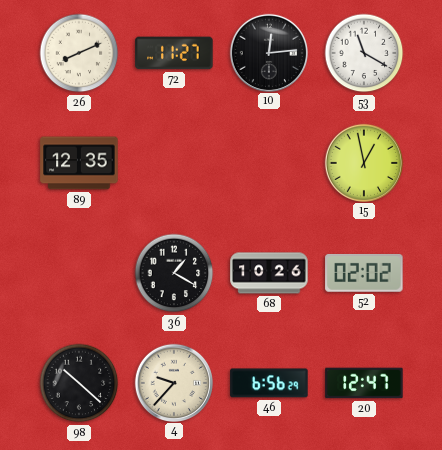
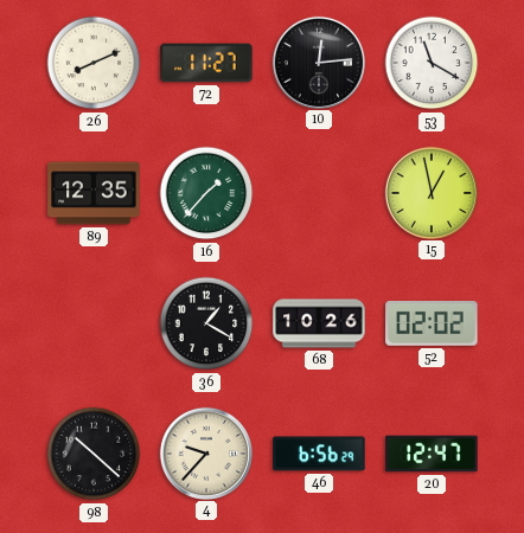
16: none -> 1:37 (206, 193)
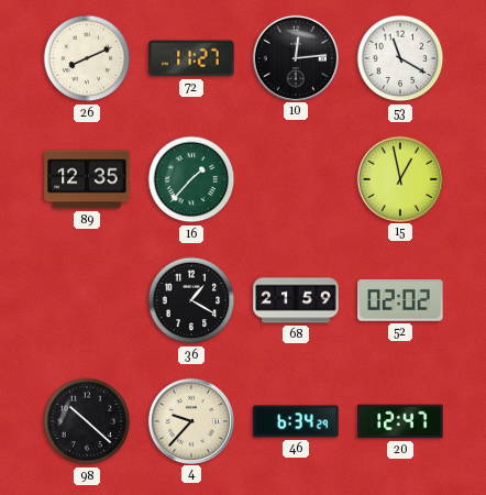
68: 10:26 -> 21:59 (296, 300)
46: 6:56 -> 6:34 (296, 421)
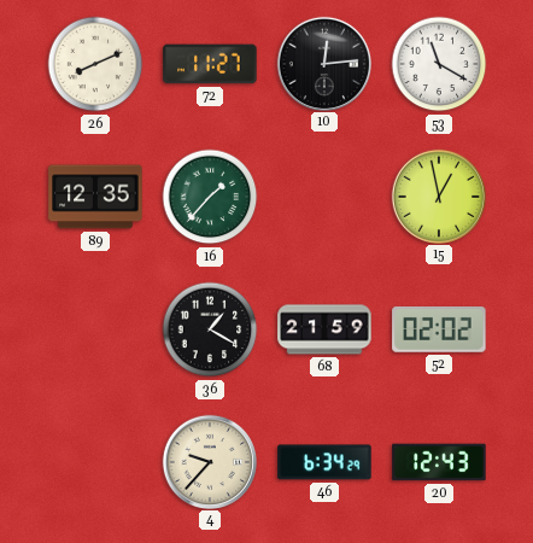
98: 10:22 -> none (87, 421)
20: 12:47 -> 12:43 (439, 462)
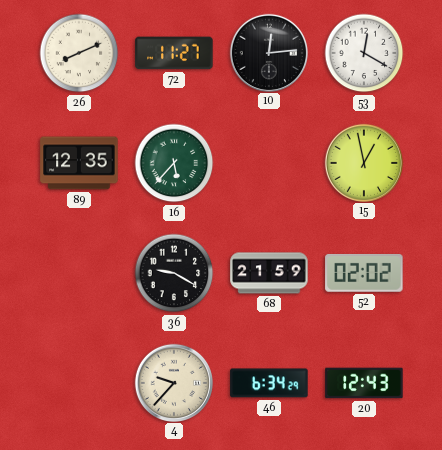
53: 11:20 -> 12:20 (364, 53)
16: 1:37 -> 5:37 (174, 163)
36: 1:20 -> 9:20 (174, 273)
